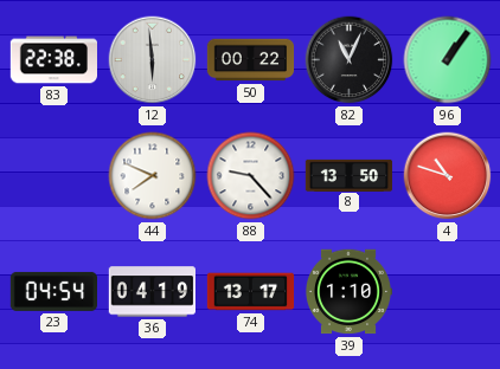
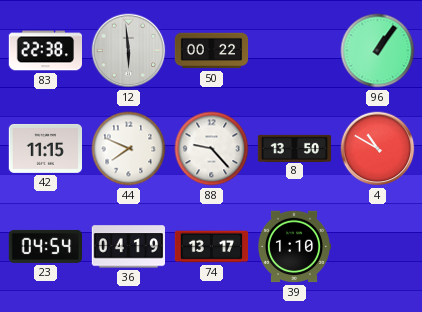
82: 11:04 -> none (350, 60)
42: none -> 11:15 (45, 148)
4: 10:48 -> 10:50 (378, 149)
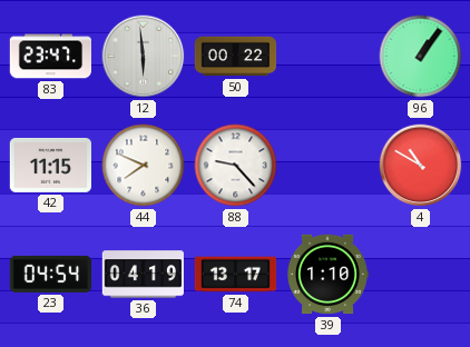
83: 22:38 -> 23:47 (50, 57)
8: 13:50 -> none (295, 148)
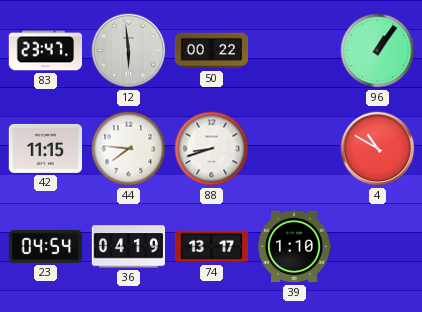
44: 7:49 -> 7:46 (129, 149)
88: 9:23 -> 8:42 (212, 149)
